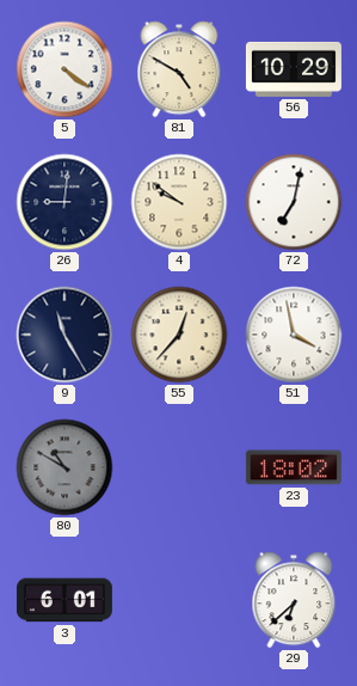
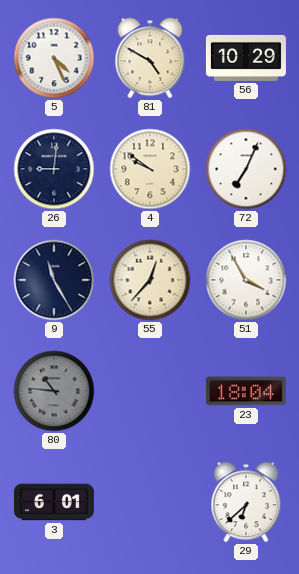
5: 4:21 -> 4:26 (54, 58)
72: 7:02 -> 7:04 (246, 169)
51: 3:58 -> 3:55 (246, 280)
80: 10:50 -> 10:46 (54, 391)
23: 18:02 -> 18:04 (246, 391)
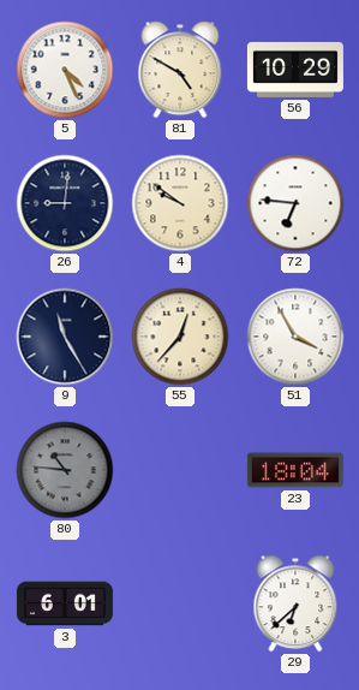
72: 7:04 -> 6:46 (295, 203)
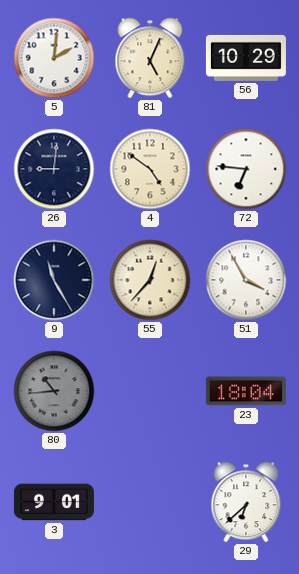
5: 4:26 -> 2:01 (54, 58)
81: 4:50 -> 5:04 (150, 58)
4: 9:51 -> 4:51 (150, 169)
80: 10:46 -> 10:44 (54, 391)
3: 6:01 -> 9:01 (54, 502)
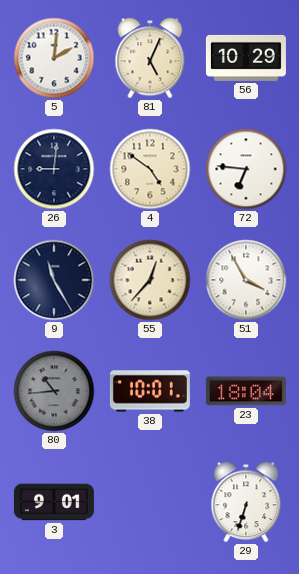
38: none -> 10:01 (150, 391)
29: 6:38 -> 6:33 (246, 502)
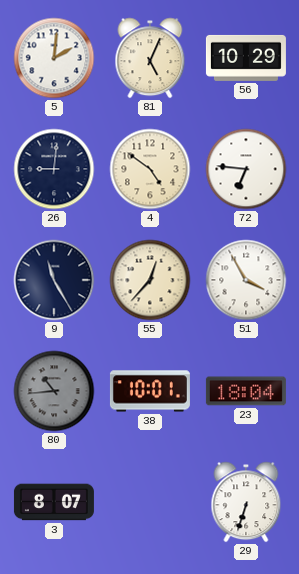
3: 9:01 -> 8:07 (54, 502)
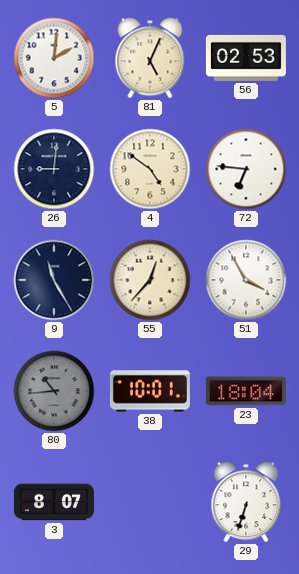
56: 10:29 -> 02:53 (246, 58)
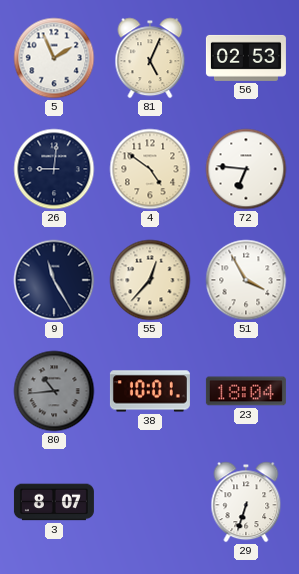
5: 2:01 -> 1:56 (54, 58)
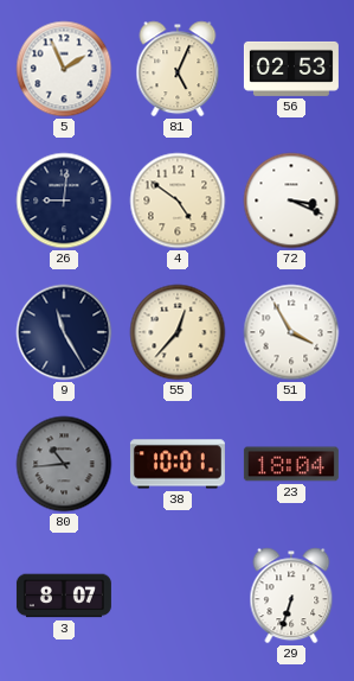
72: 6:46 -> 3:19 (291, 201)
